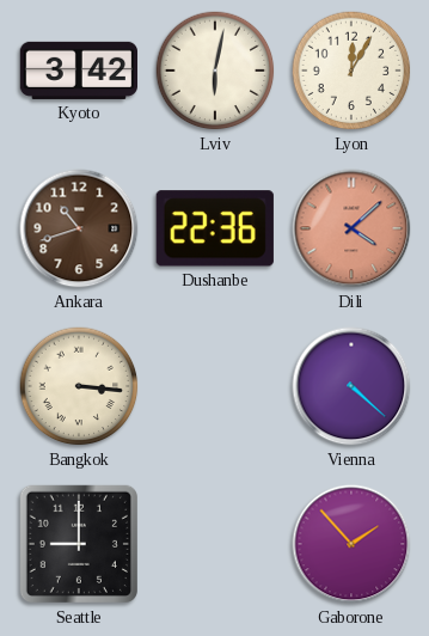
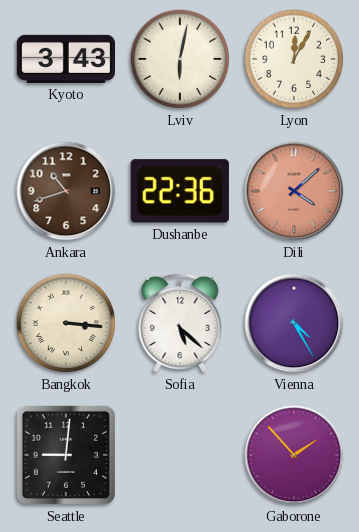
Kyoto: 3:42 -> 3:43 (65, 59)
Sofia: none -> 5:22 (180, 323)
Vienna: 4:22 -> 4:25 (294, 323)
Seattle: 9:00 -> 9:01 (66, 455)
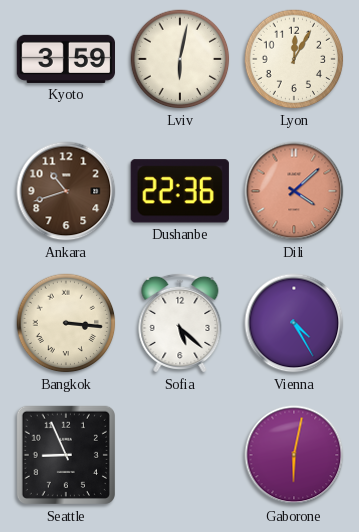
Kyoto: 3:43 -> 3:59 (65, 59)
Seattle: 9:01 -> 8:56 (66, 455)
Gaborone: 1:53 -> 6:02 (294, 455)
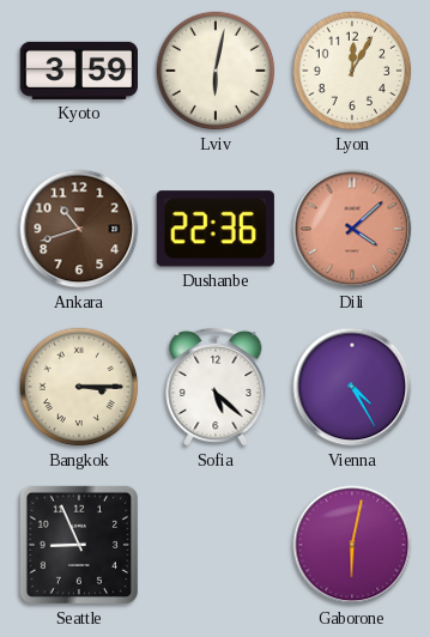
Bangkok: 3:16 -> 3:15 (79, 387)
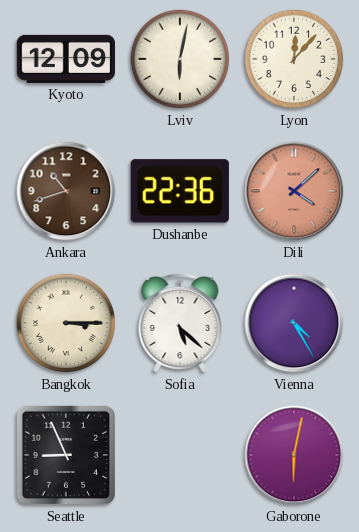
Kyoto: 3:59 -> 12:09 (65, 59)
Lyon: 12:05 -> 12:07 (294, 59)
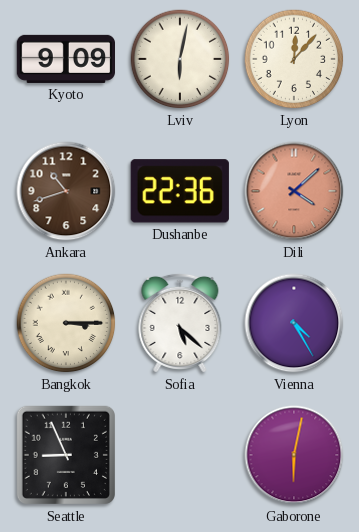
Kyoto: 12:09 -> 9:09 (65, 59)
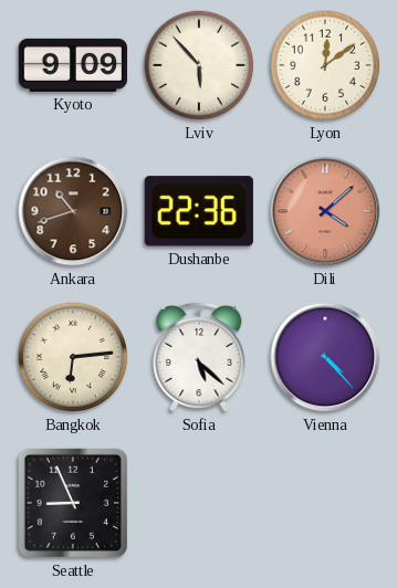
Lviv: 6:02 -> 5:53 (199, 65)
Lyon: 12:07 -> 12:09 (325, 65)
Bangkok: 3:15 -> 6:14 (73, 357)
Vienna: 4:25 -> 4:23 (325, 357)
Gaborone: 6:02 -> none (294, 455)
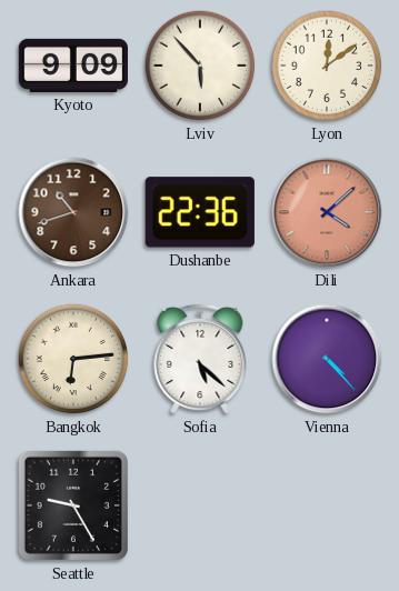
Seattle: 8:56 -> 9:25 (73, 505)
